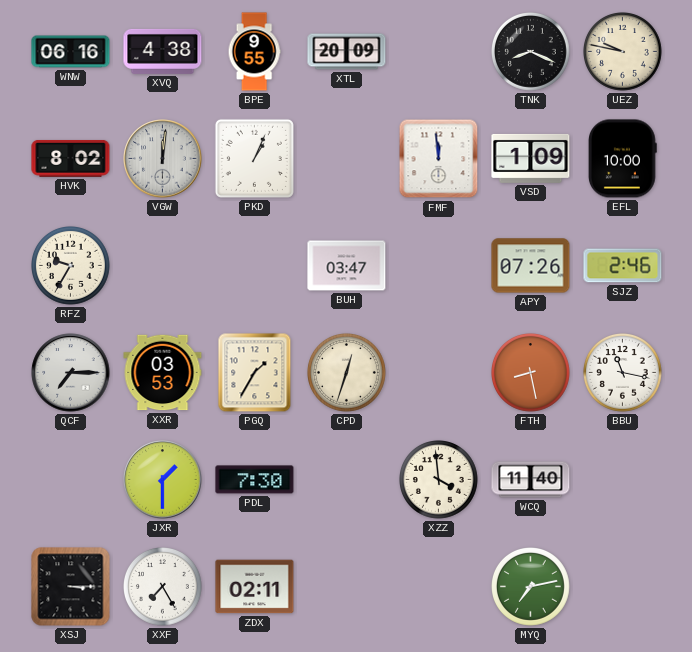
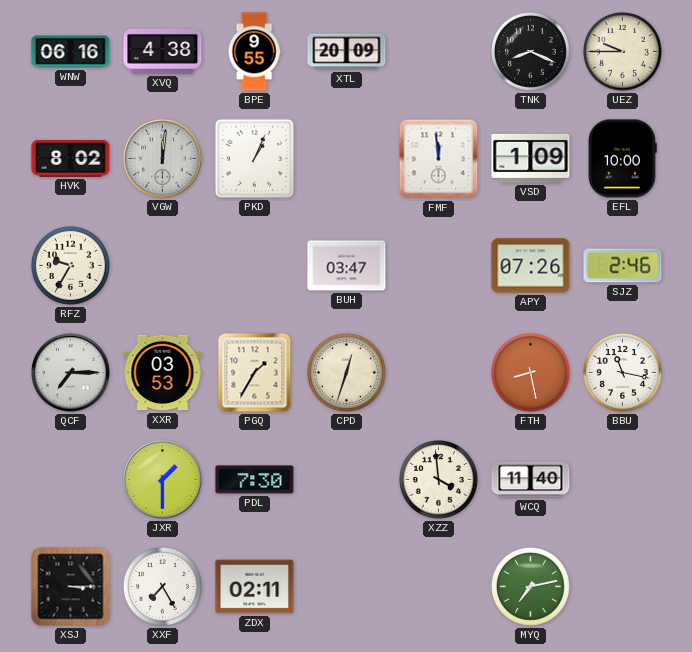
UEZ: 9:47 -> 9:45 (623, 52)
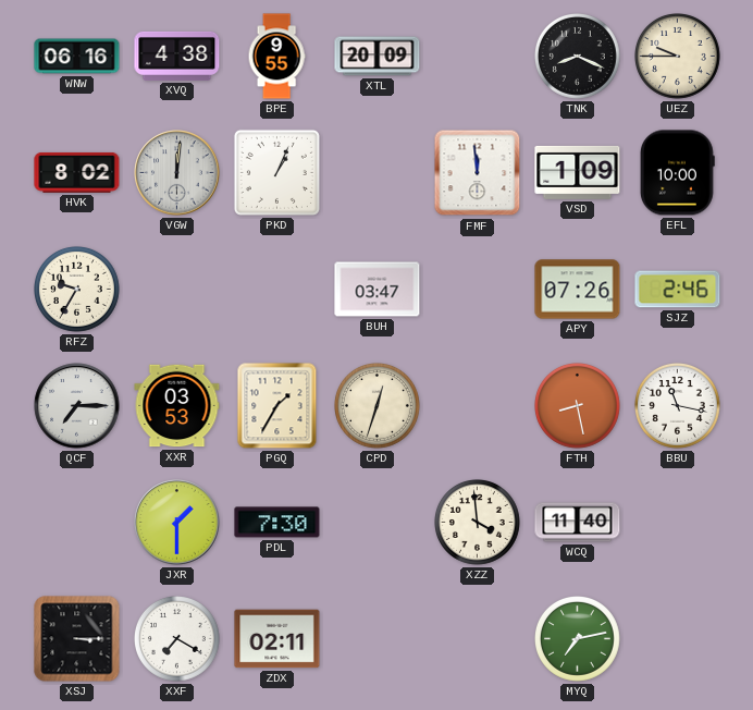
XXF: 7:25 -> 7:20 (177, 639)
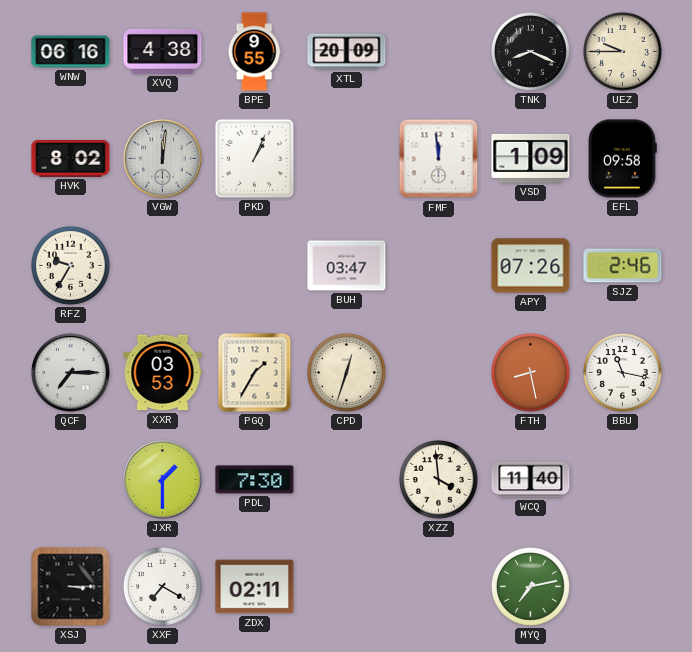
EFL: 10:00 -> 09:58 (623, 159)
